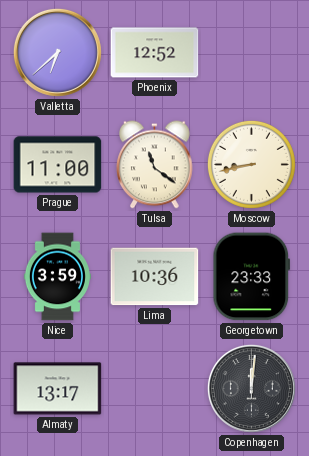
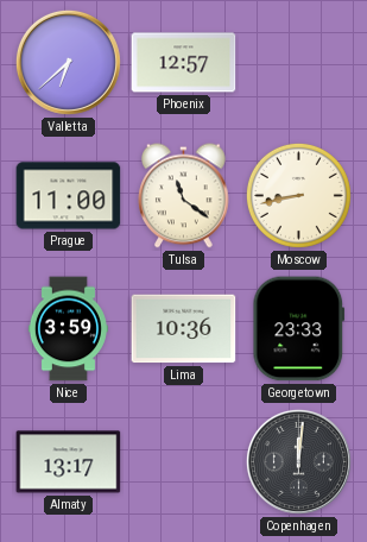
Phoenix: 12:52 -> 12:57 (184, 63)
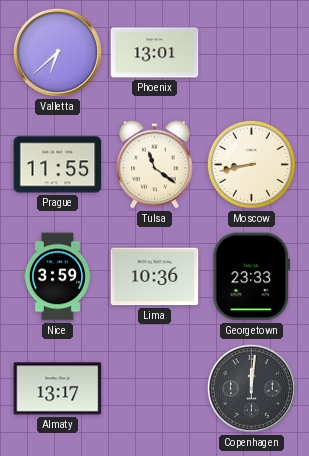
Phoenix: 12:57 -> 13:01 (155, 53)
Prague: 11:00 -> 11:55 (58, 165)
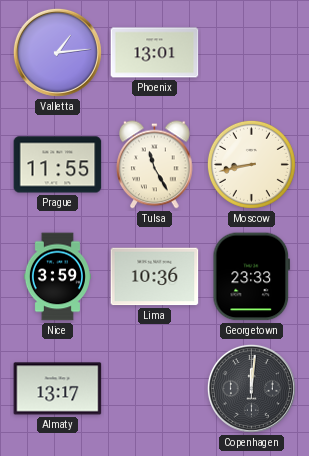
Valletta: 6:38 -> 1:14 (57, 52)
Tulsa: 11:21 -> 11:25 (155, 165)
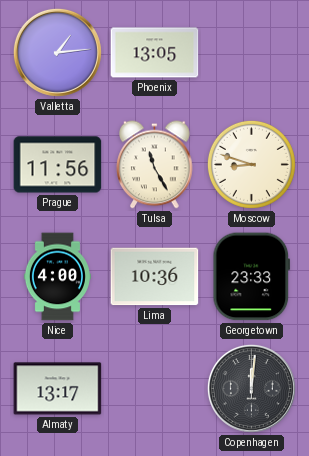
Phoenix: 13:01 -> 13:05 (155, 53)
Prague: 11:55 -> 11:56 (58, 165)
Moscow: 8:43 -> 8:48 (251, 164)
Nice: 3:59 -> 4:00 (57, 277)
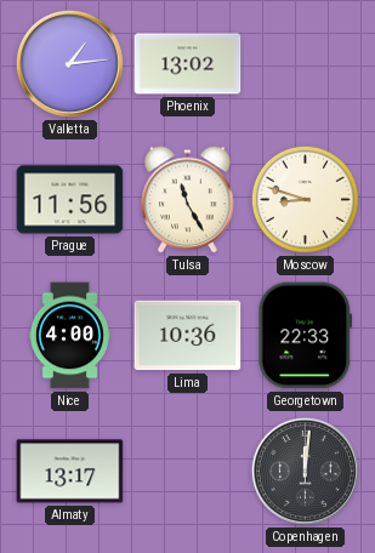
Phoenix: 13:05 -> 13:02 (188, 64)
Georgetown: 23:33 -> 22:33 (306, 336)
